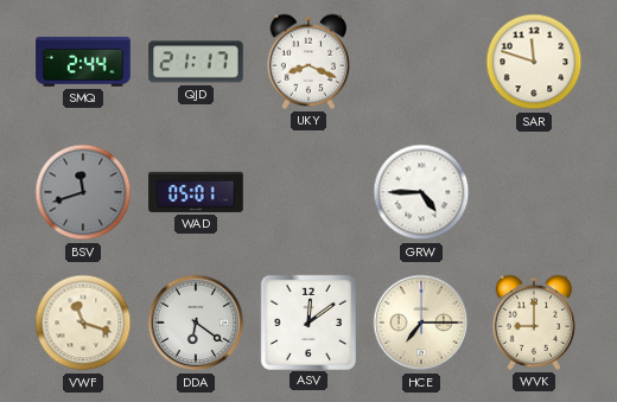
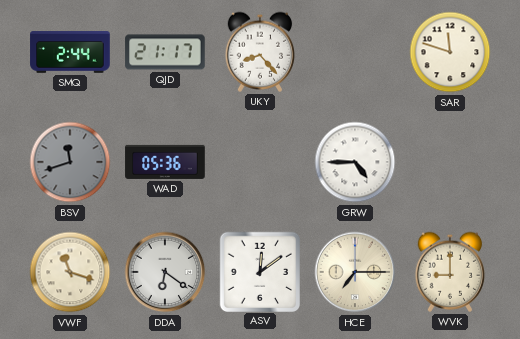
UKY: 8:19 -> 8:23 (260, 52)
WAD: 05:01 -> 05:36 (165, 162)
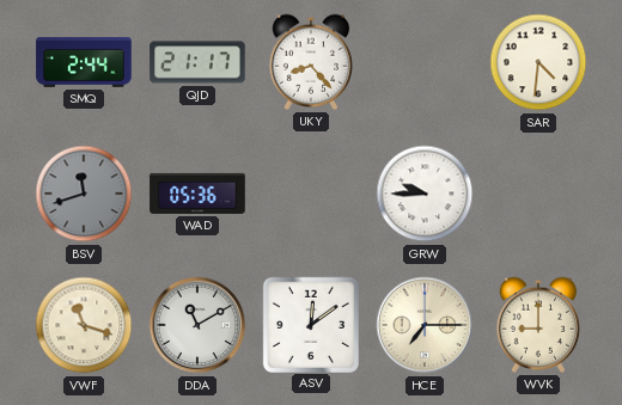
SAR: 11:48 -> 4:31 (538, 62)
GRW: 4:45 -> 9:45 (425, 194)
DDA: 6:21 -> 11:10 (197, 325)
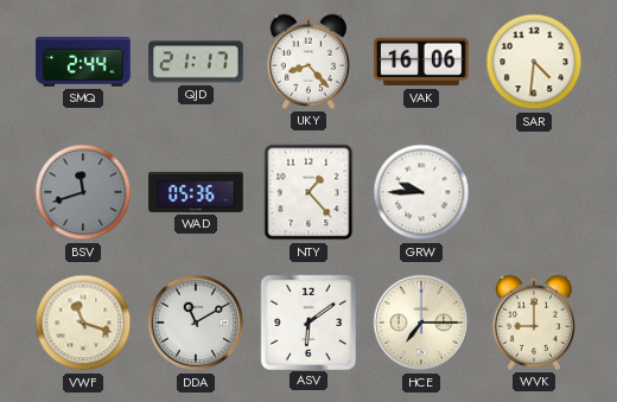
VAK: none -> 16:06 (421, 62)
NTY: none -> 1:23 (308, 192)
ASV: 12:09 -> 6:09 (307, 321)
